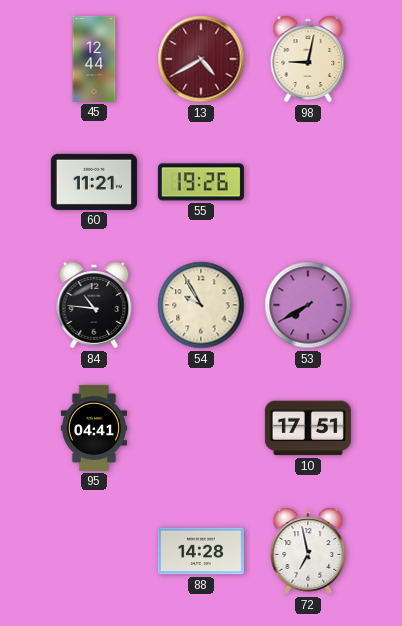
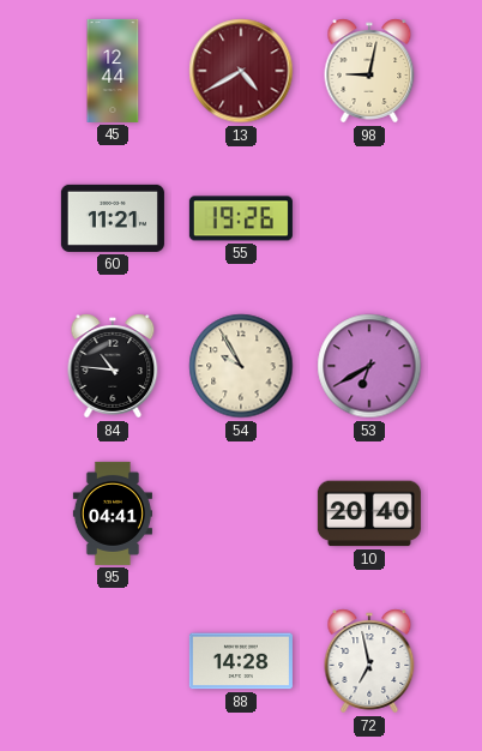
53: 7:40 -> 6:40 (369, 366)
10: 17:51 -> 20:40 (369, 513)
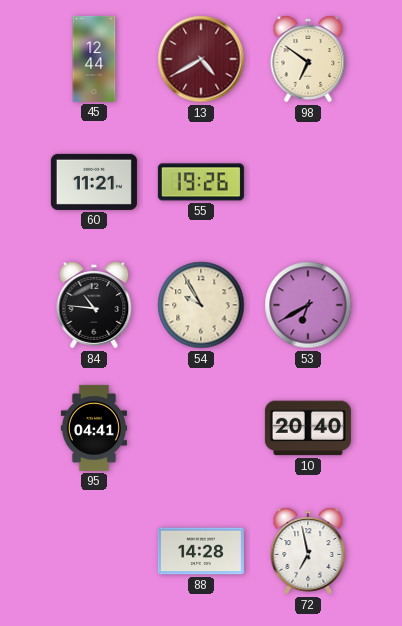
98: 9:02 -> 6:51 (308, 59)
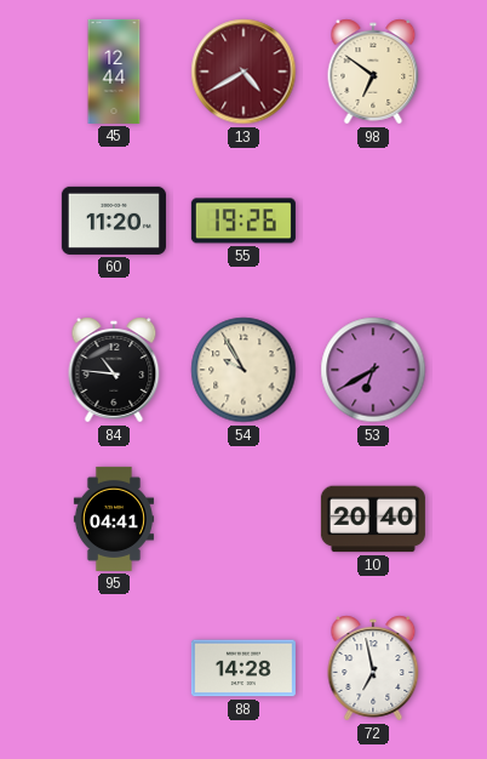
60: 11:21 -> 11:20 (114, 221)
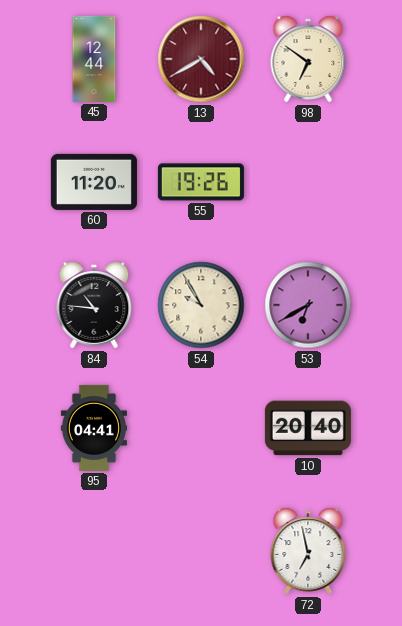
88: 14:28 -> none (243, 668)
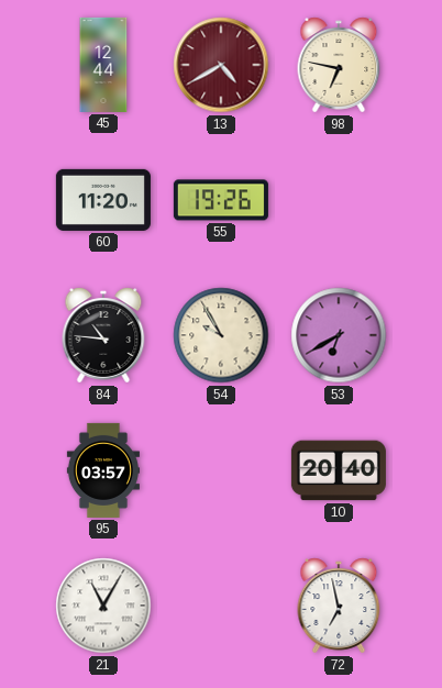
98: 6:51 -> 6:47 (339, 65)
95: 04:41 -> 03:57 (103, 470)
21: none -> 11:05 (103, 606)
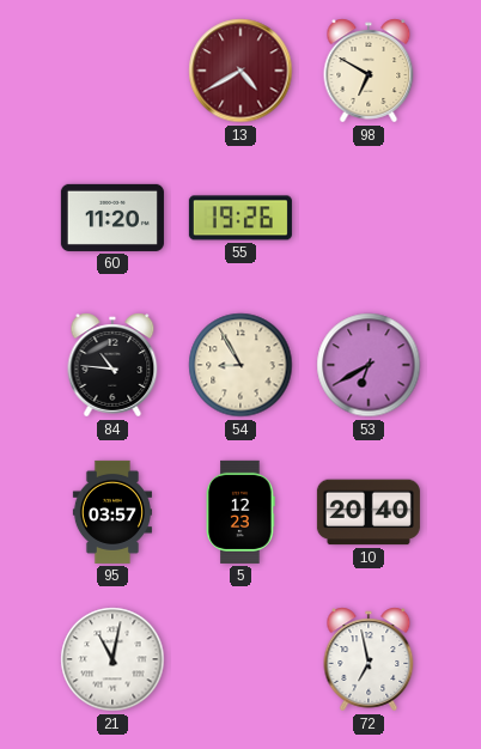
45: 12:44 -> none (103, 65)
98: 6:47 -> 6:50 (369, 71)
54: 9:55 -> 8:55 (240, 365)
5: none -> 12:23 (240, 512)
21: 11:05 -> 11:02 (112, 659)
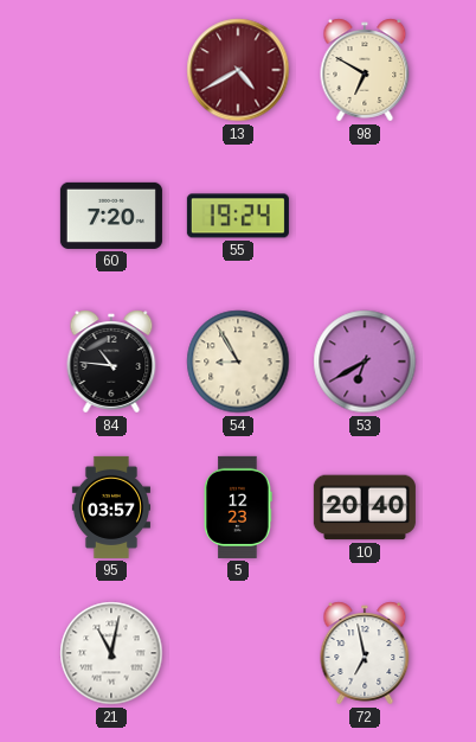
60: 11:20 -> 7:20 (111, 216)
55: 19:26 -> 19:24 (238, 216)
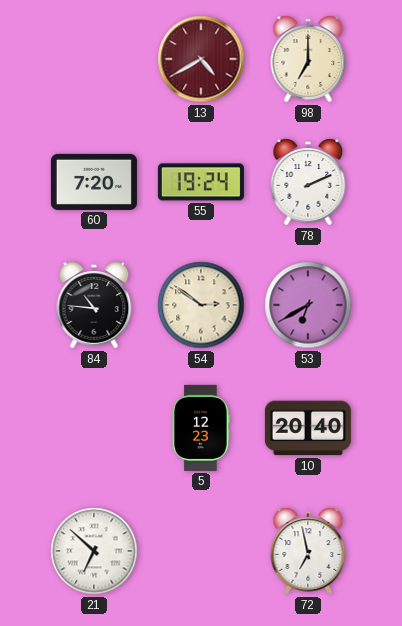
98: 6:50 -> 7:00 (308, 59)
78: none -> 2:11 (308, 182)
54: 8:55 -> 2:51 (201, 305)
95: 03:57 -> none (111, 507)
21: 11:02 -> 6:52 (94, 551)
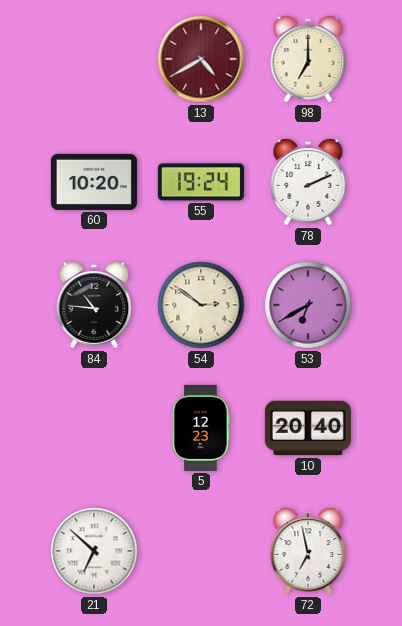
60: 7:20 -> 10:20 (94, 182)
